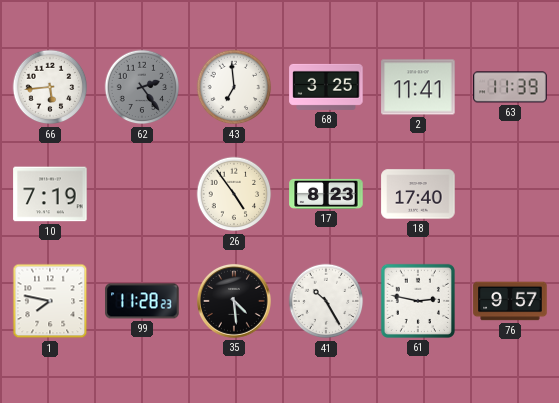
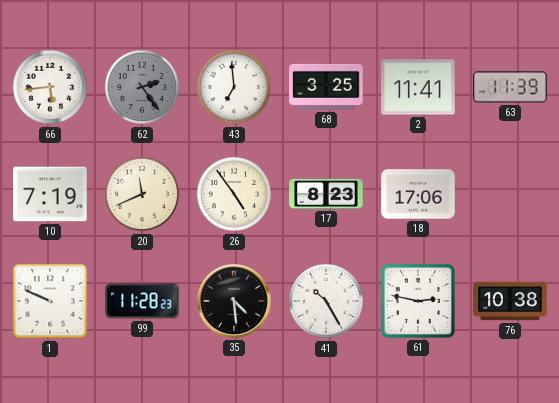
20: none -> 11:41 (142, 194)
18: 17:40 -> 17:06 (418, 194)
1: 7:47 -> 9:49 (50, 301)
76: 9:57 -> 10:38 (510, 301)
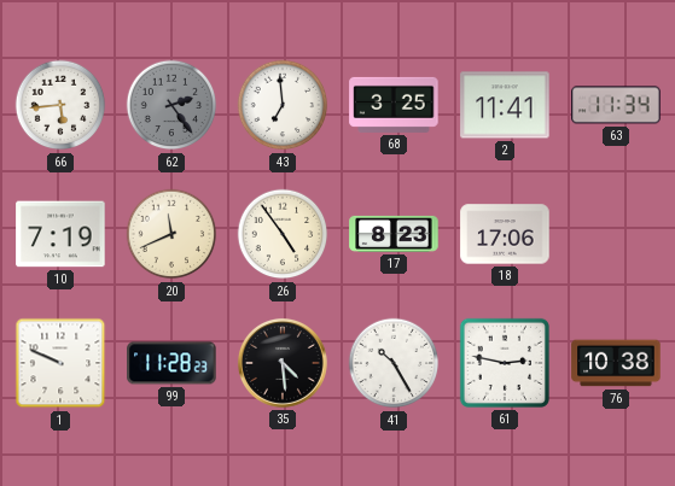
63: 11:39 -> 11:34 (616, 105)
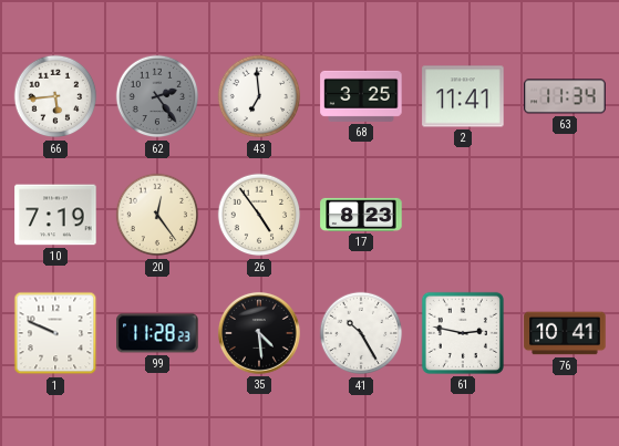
20: 11:41 -> 12:24 (157, 215)
18: 17:06 -> none (505, 234)
76: 10:38 -> 10:41 (565, 333)
